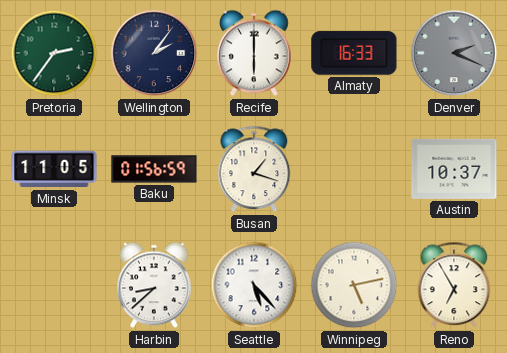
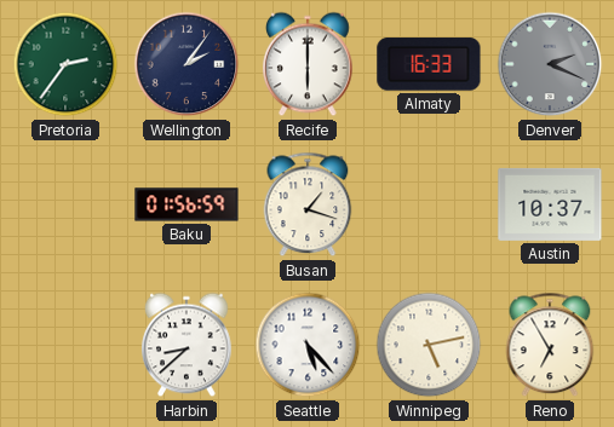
Minsk: 11:05 -> none (54, 169)
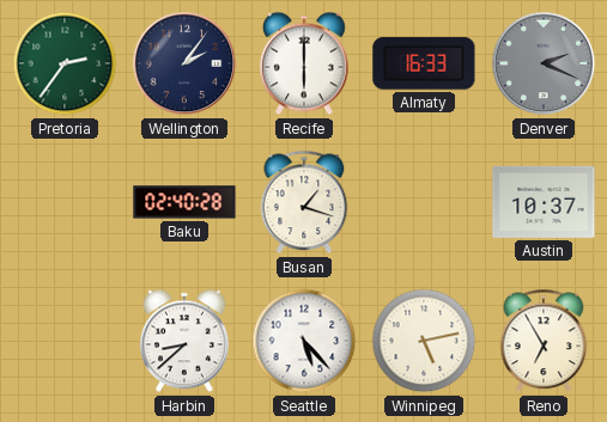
Baku: 01:56 -> 02:40 (184, 202)
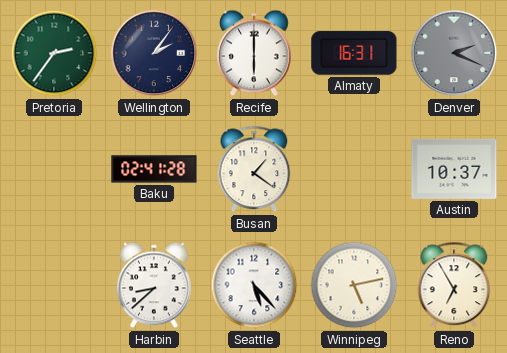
Almaty: 16:33 -> 16:31 (354, 53)
Baku: 02:40 -> 02:41 (154, 169)
Busan: 1:18 -> 1:21 (254, 169)
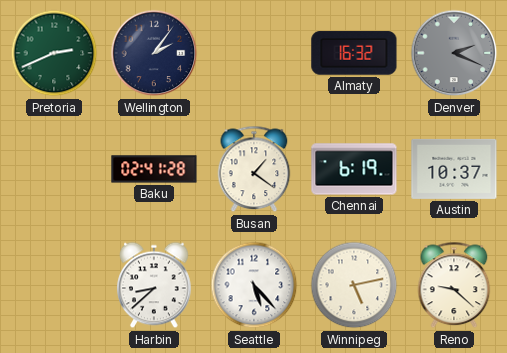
Pretoria: 2:36 -> 2:41 (54, 53)
Recife: 6:00 -> none (254, 53)
Almaty: 16:31 -> 16:32 (354, 53)
Chennai: none -> 6:19 (354, 169)
Reno: 6:55 -> 9:22 (454, 285)
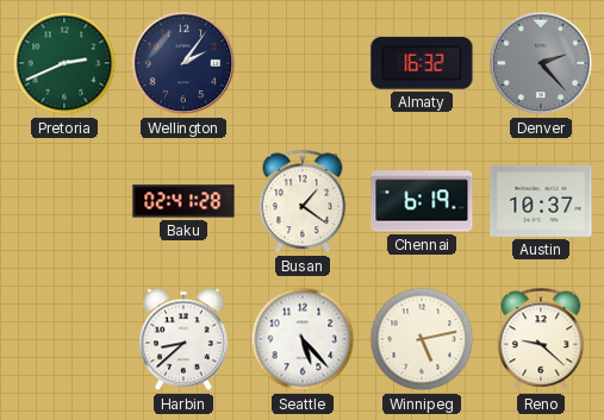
Denver: 2:19 -> 2:23 (541, 63)
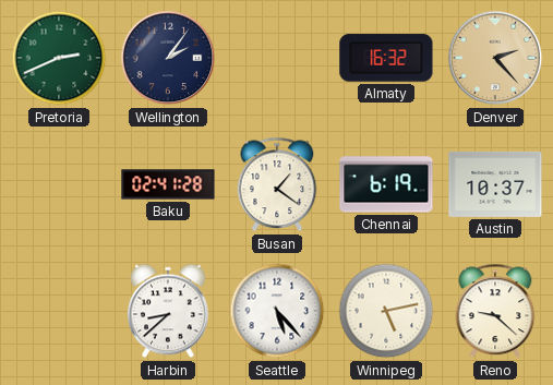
Denver dial: grey -> champagne (495, 58)
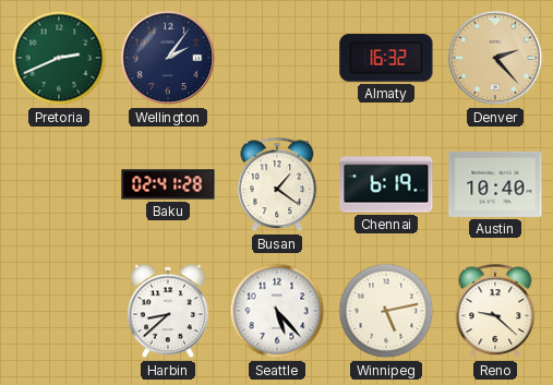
Austin: 10:37 -> 10:40 (495, 184)
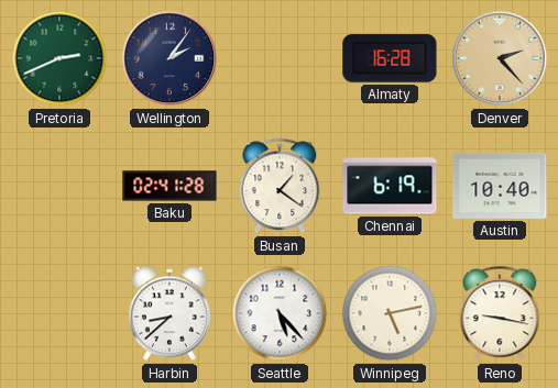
Almaty: 16:32 -> 16:28 (390, 58)
Reno: 9:22 -> 9:17 (500, 313)
